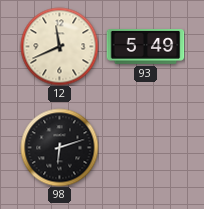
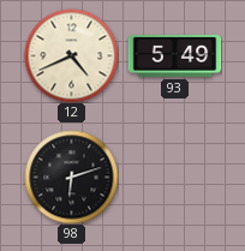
12: 11:41 -> 4:41 (71, 55)
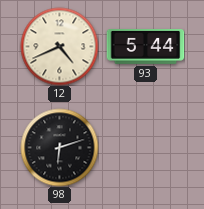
93: 5:49 -> 5:44 (145, 47)
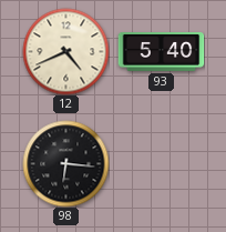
93: 5:44 -> 5:40 (161, 52)
98: 6:12 -> 6:16 (65, 163)
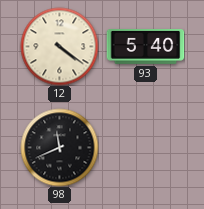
12: 4:41 -> 4:21 (59, 46)
98: 6:16 -> 11:41 (59, 147)
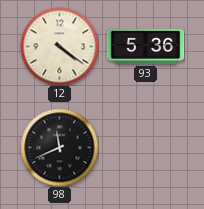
93: 5:40 -> 5:36 (145, 47)
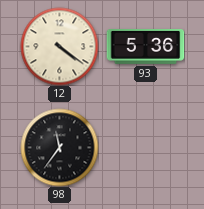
98: 11:41 -> 11:36 (59, 147)
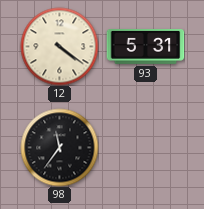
93: 5:36 -> 5:31 (145, 47)
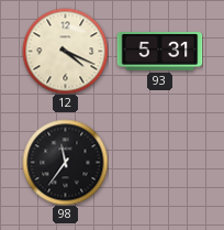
12: 4:21 -> 4:19 (65, 51)
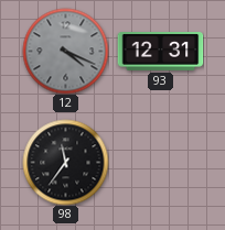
12 dial: cream -> grey (65, 51)
93: 5:31 -> 12:31 (160, 52)
